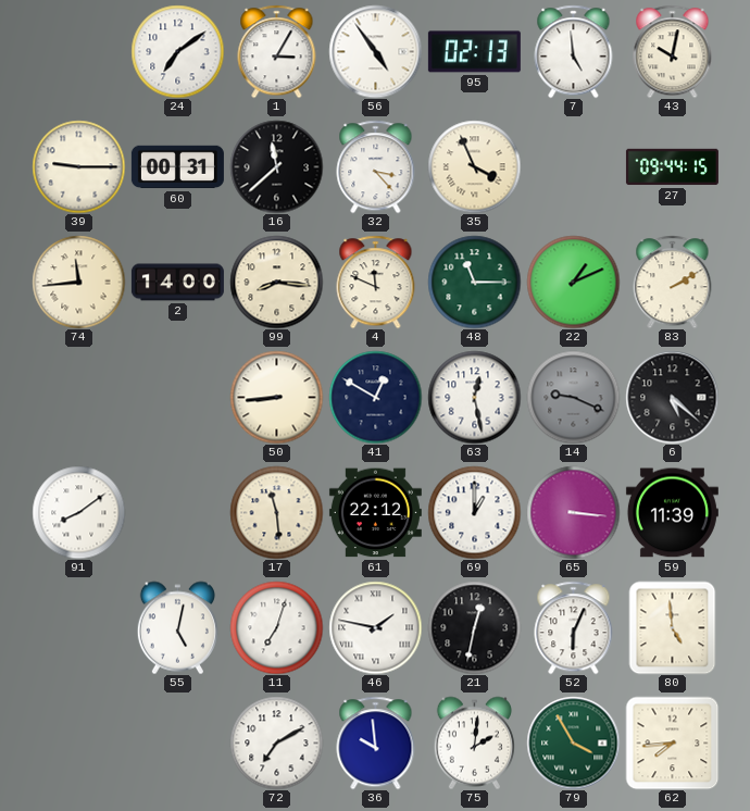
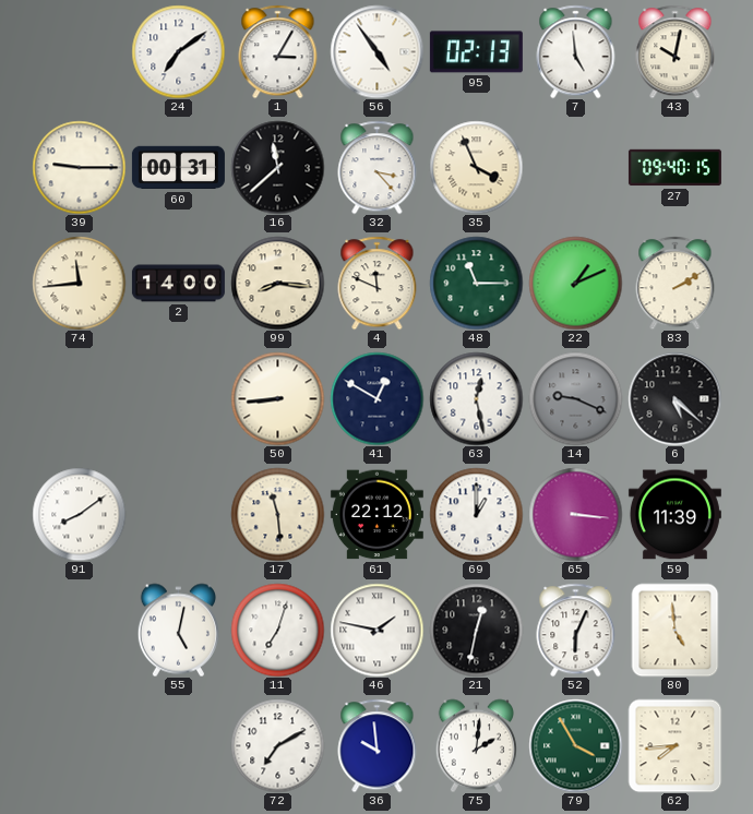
27: 09:44 -> 09:40 (674, 168)
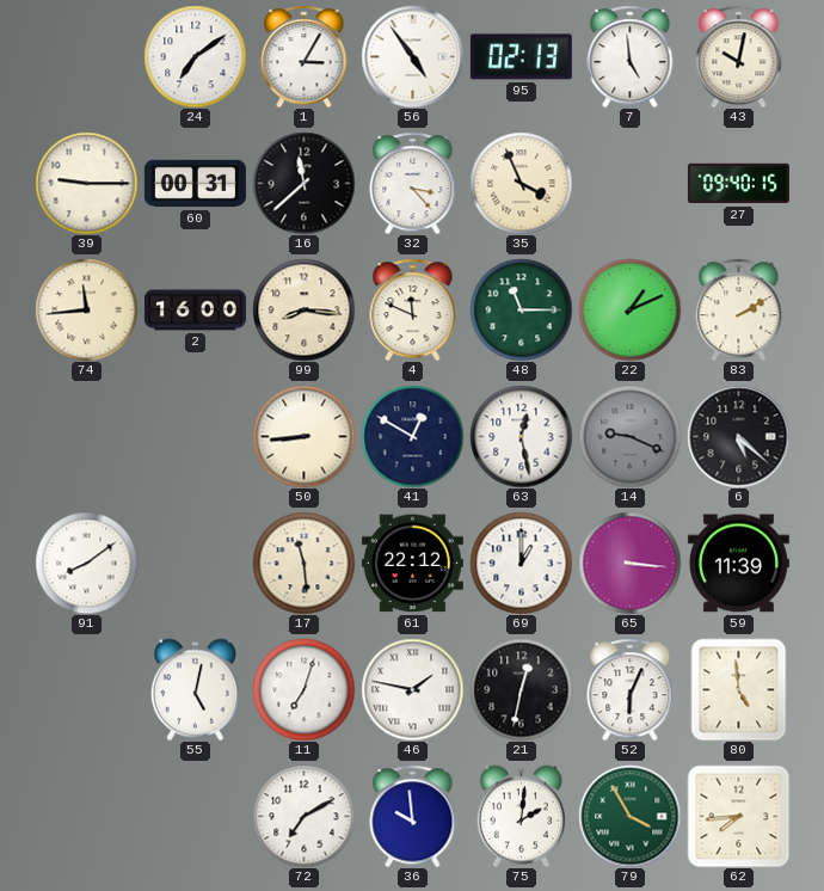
2: 14:00 -> 16:00 (195, 311)
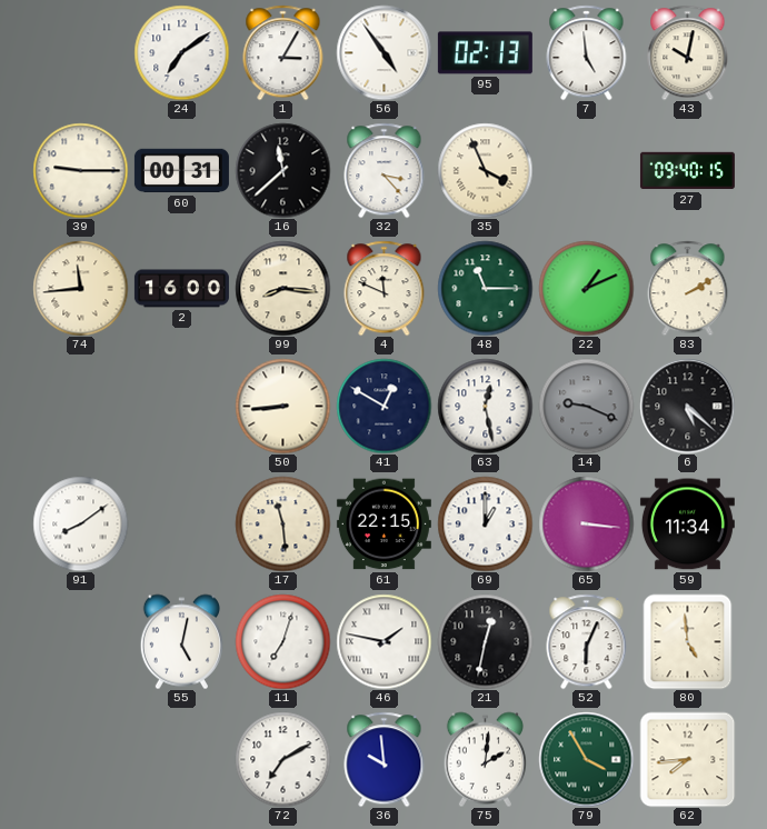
61: 22:12 -> 22:15 (384, 525)
59: 11:39 -> 11:34 (687, 525)
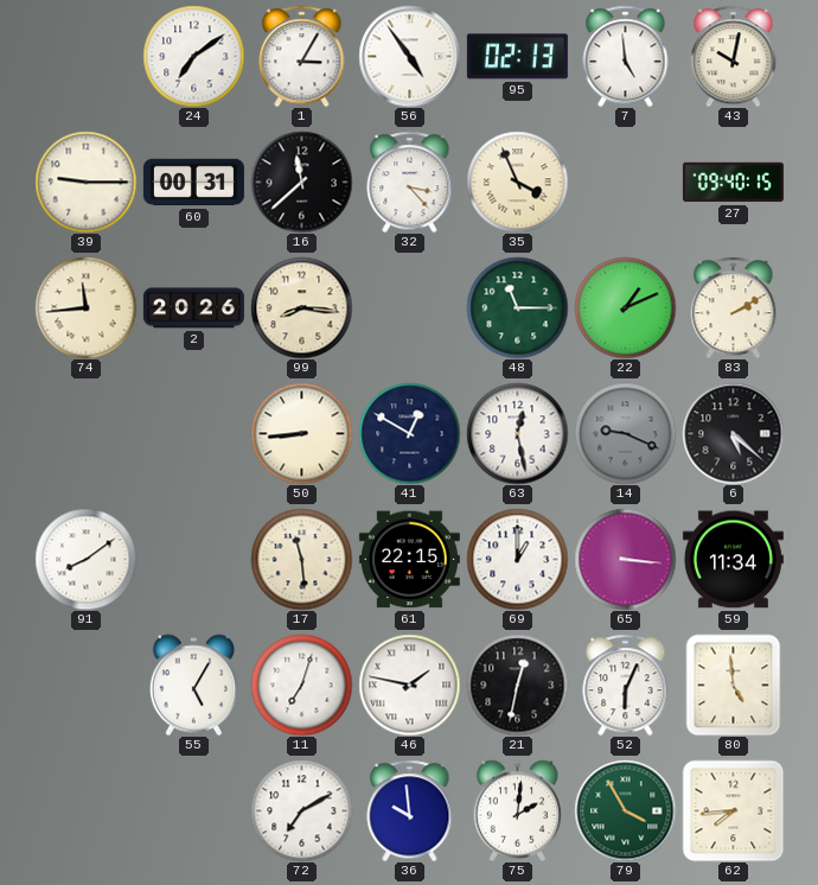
2: 16:00 -> 20:26 (193, 308)
4: 11:49 -> none (385, 288)
55: 5:02 -> 5:05 (193, 685)
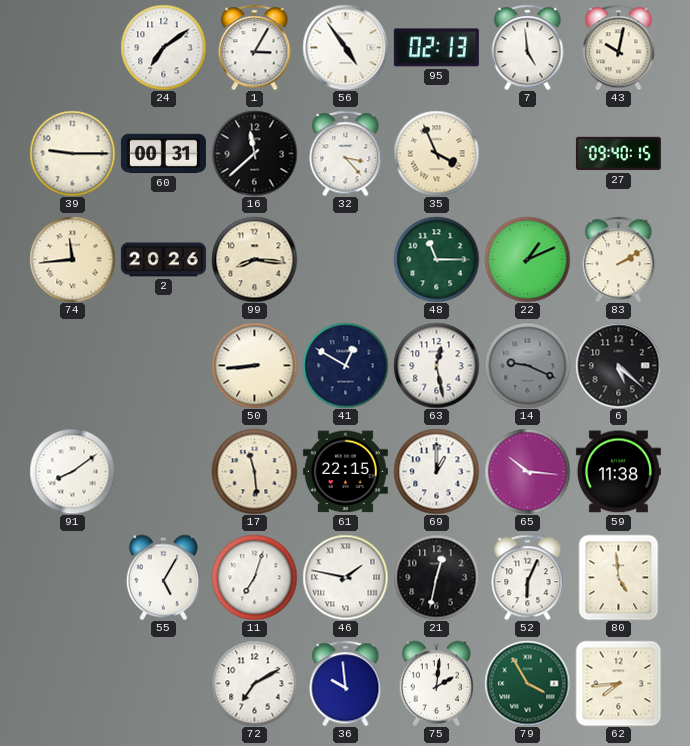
65: 3:16 -> 10:16 (527, 471)
59: 11:34 -> 11:38 (618, 472)
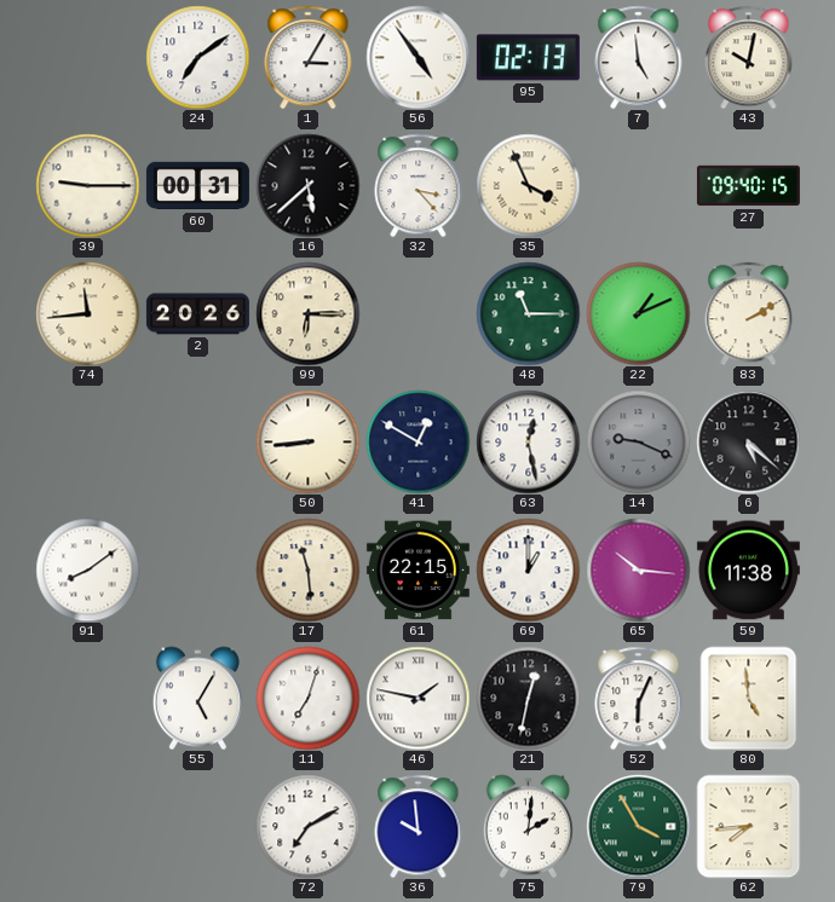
16: 11:38 -> 5:38 (307, 185)
99: 8:16 -> 6:15 (307, 313)
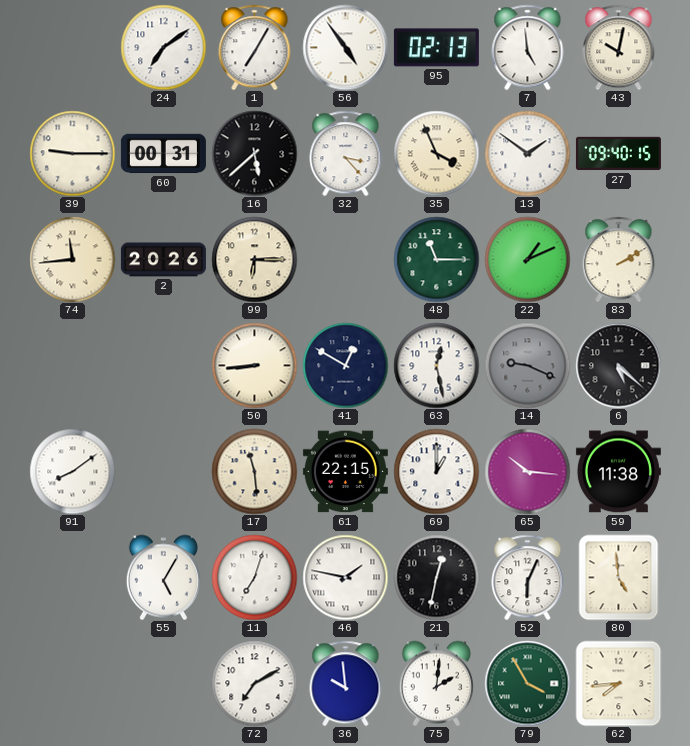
1: 3:05 -> 7:05 (255, 47)
13: none -> 1:51 (527, 153)
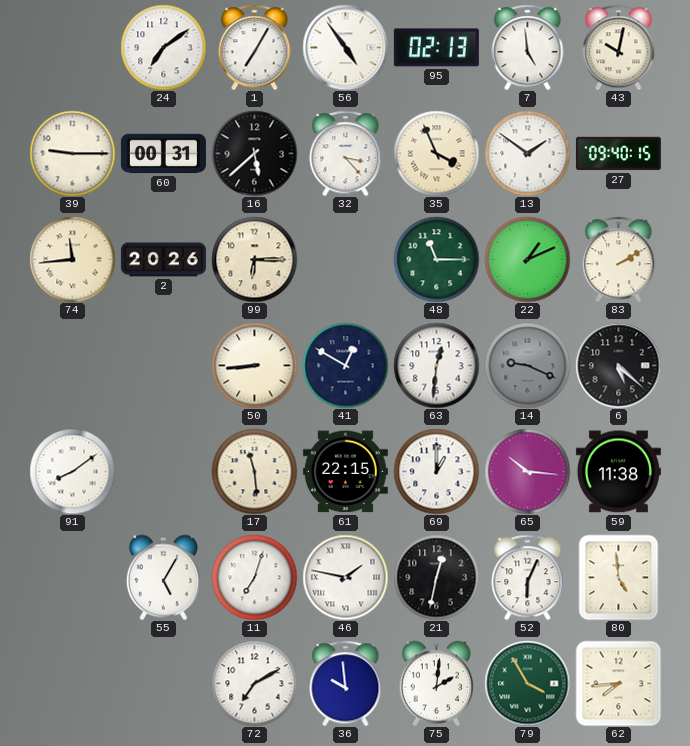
63: 12:28 -> 12:31 (436, 365)
